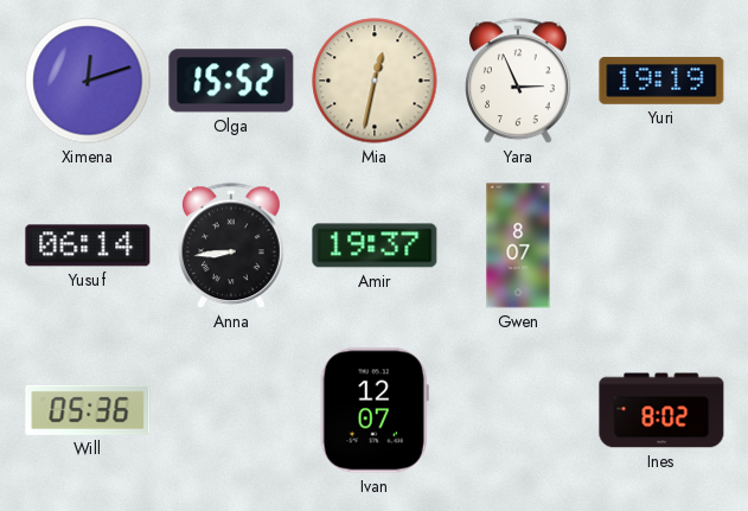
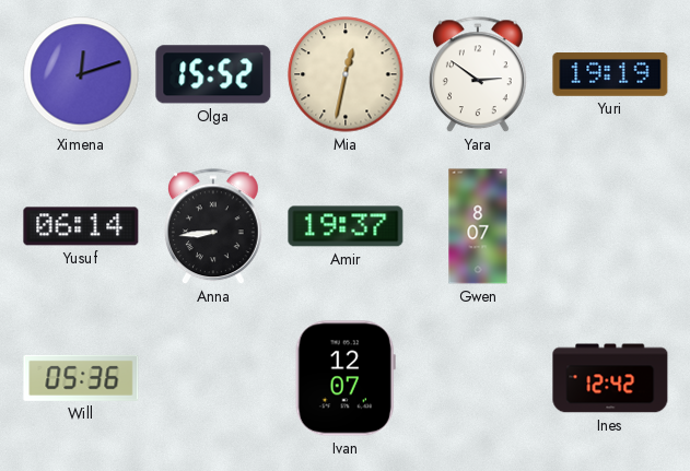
Yara: 2:56 -> 2:51 (478, 75)
Ines: 8:02 -> 12:42 (610, 378)
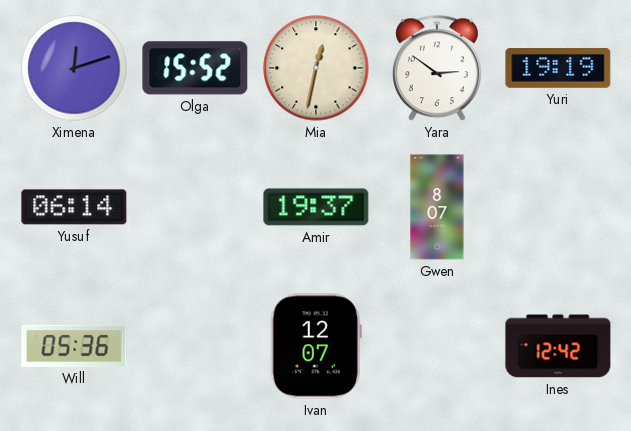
Anna: 8:44 -> none (213, 227)
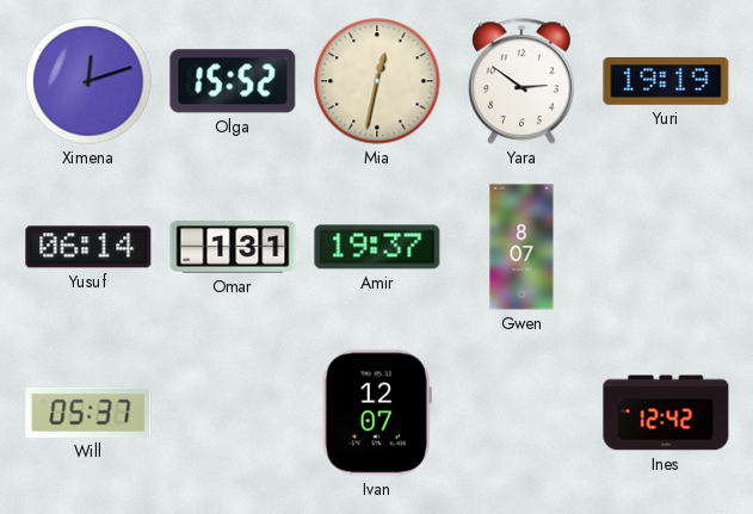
Omar: none -> 1:31 (233, 247)
Will: 05:36 -> 05:37 (88, 413)
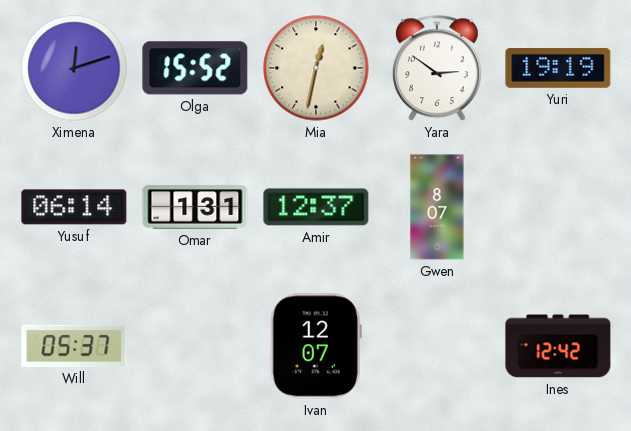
Amir: 19:37 -> 12:37 (316, 207)
